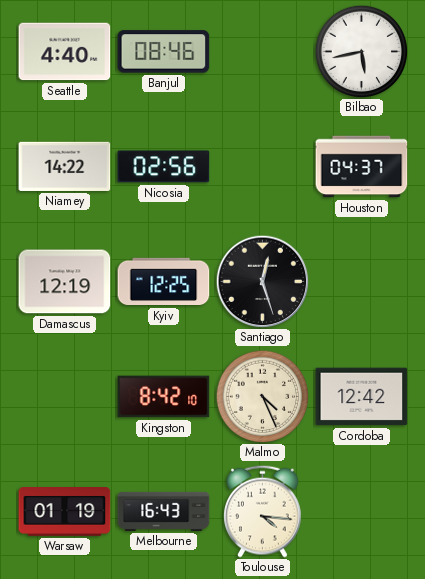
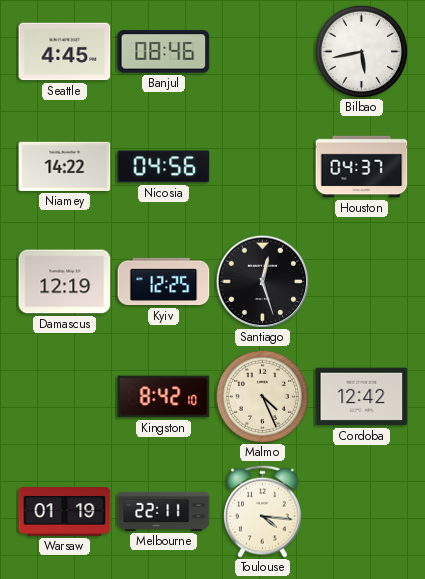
Seattle: 4:40 -> 4:45 (65, 52)
Nicosia: 02:56 -> 04:56 (164, 167)
Melbourne: 16:43 -> 22:11 (164, 511)
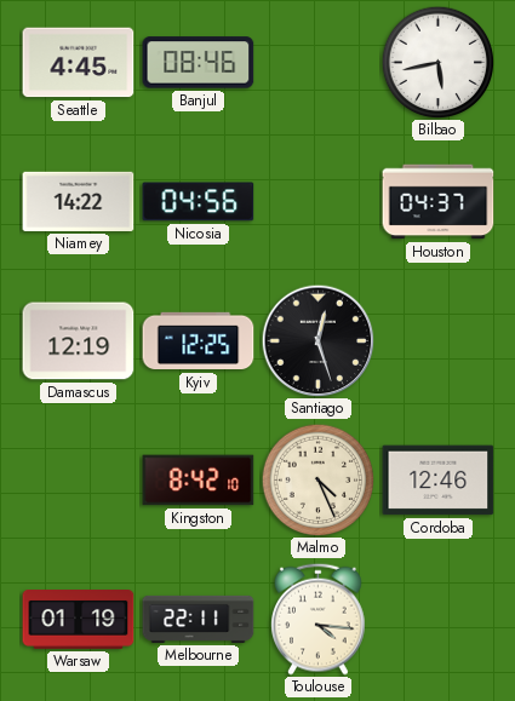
Cordoba: 12:42 -> 12:46 (439, 481)
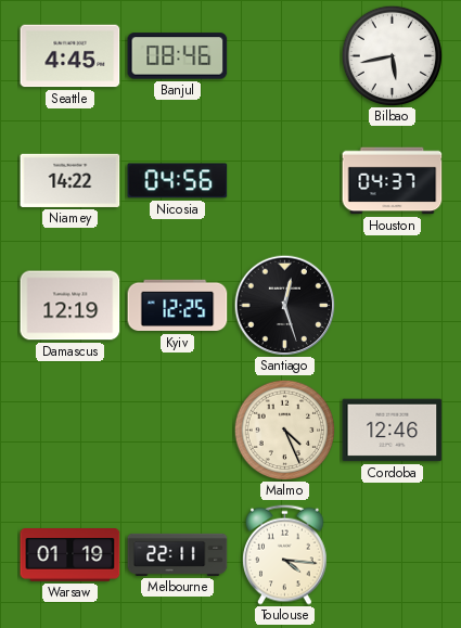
Kingston: 8:42 -> none (199, 481)
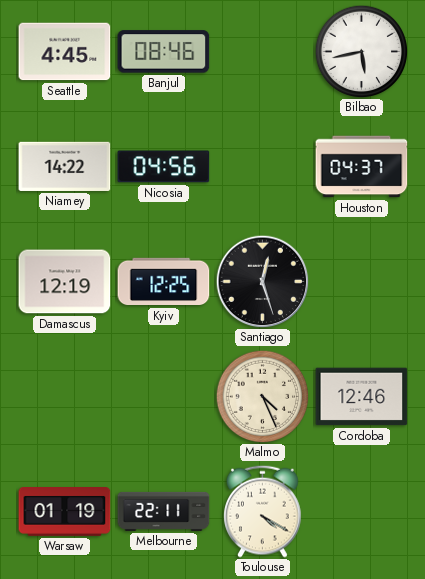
Toulouse: 4:16 -> 4:20 (263, 511)
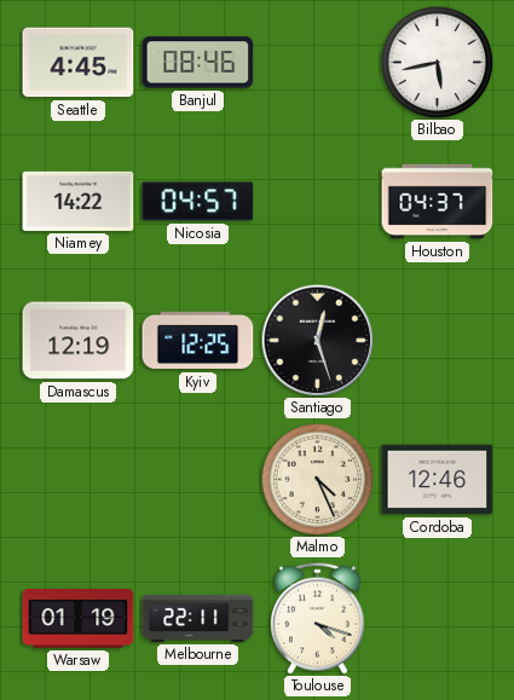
Nicosia: 04:56 -> 04:57 (198, 202)
Toulouse: 4:20 -> 4:18 (318, 618)
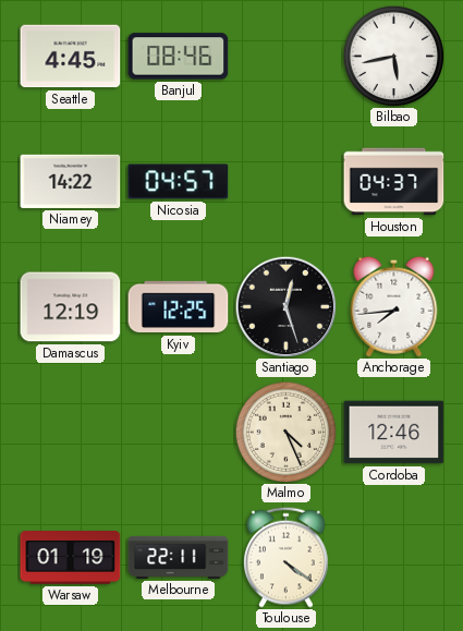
Anchorage: none -> 7:44 (394, 306)
Toulouse: 4:18 -> 4:21 (287, 557)
